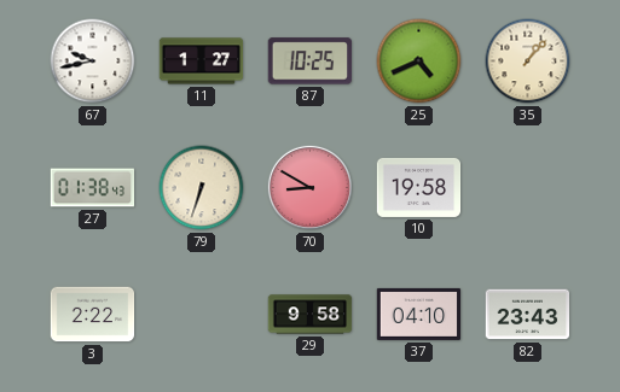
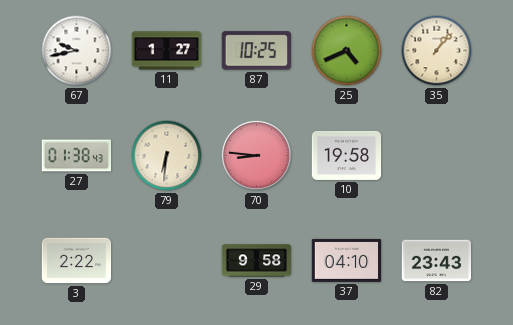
79: 6:33 -> 6:31 (167, 156)
70: 8:50 -> 8:46 (256, 155)
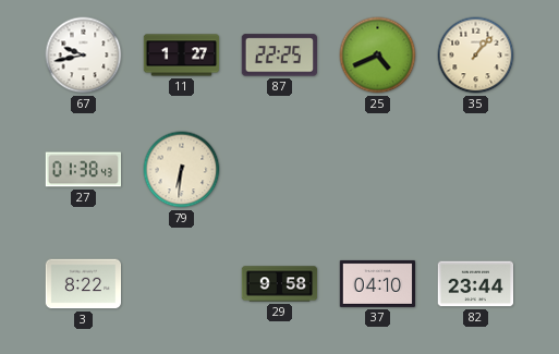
87: 10:25 -> 22:25 (279, 56)
70: 8:46 -> none (256, 155)
10: 19:58 -> none (347, 155)
3: 2:22 -> 8:22 (84, 284)
82: 23:43 -> 23:44 (476, 284)
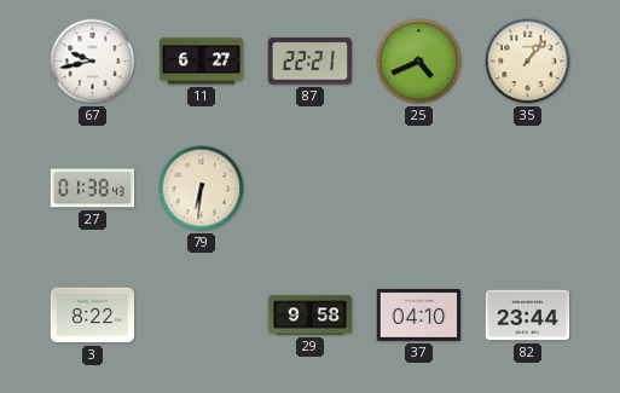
11: 1:27 -> 6:27 (202, 62)
87: 22:25 -> 22:21 (309, 62)
